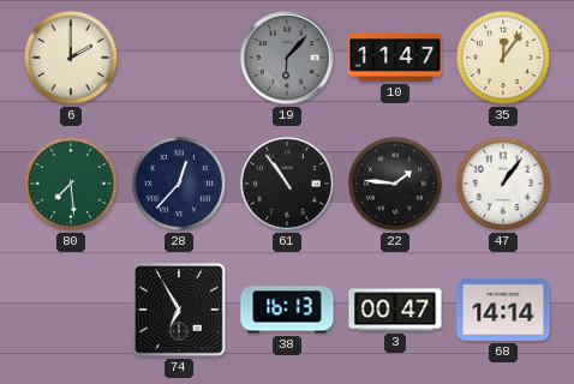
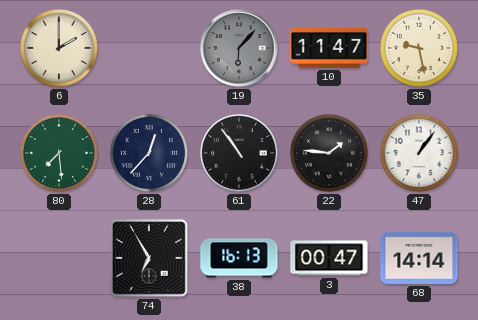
35: 12:06 -> 9:28 (419, 48)
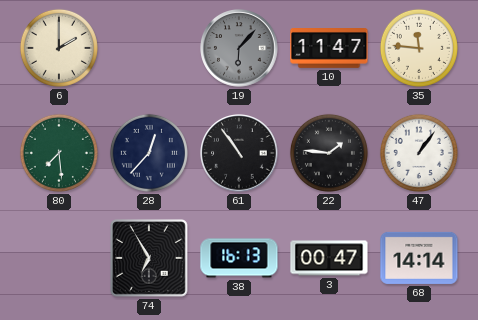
35: 9:28 -> 11:46 (419, 48)
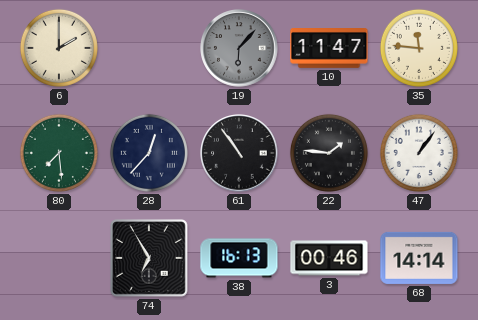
3: 00:47 -> 00:46 (329, 258)
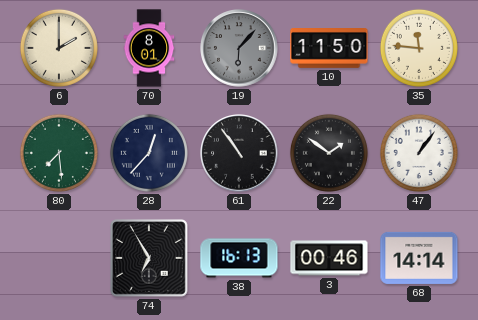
70: none -> 8:01 (149, 48)
10: 11:47 -> 11:50 (329, 49)
22: 1:46 -> 1:51 (329, 153)
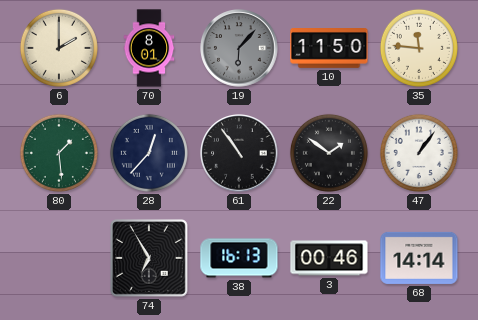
80: 7:29 -> 1:29 (59, 153)
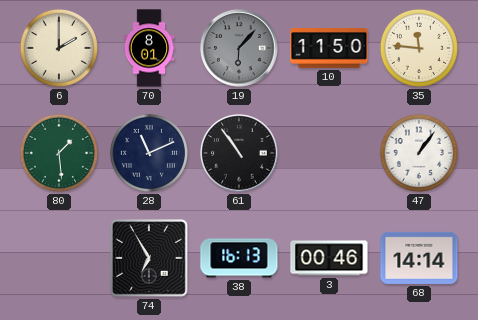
28: 12:37 -> 11:11 (149, 153)
22: 1:51 -> none (329, 153)
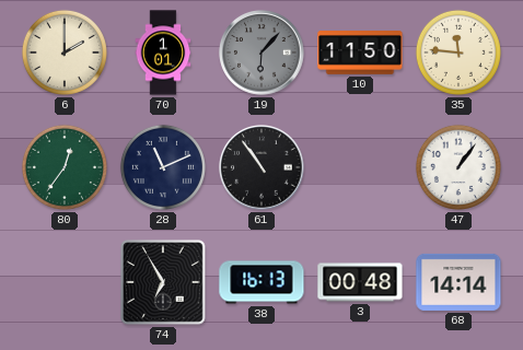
70: 8:01 -> 1:01 (163, 52)
80: 1:29 -> 12:36 (65, 167)
3: 00:46 -> 00:48 (360, 282)
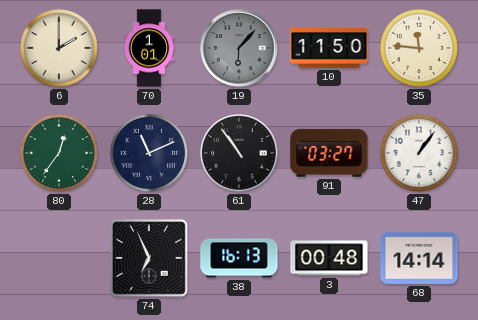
91: none -> 03:27 (329, 153)
74: 6:55 -> 6:56 (150, 259)
